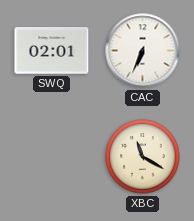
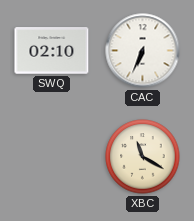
SWQ: 02:01 -> 02:10 (52, 51)
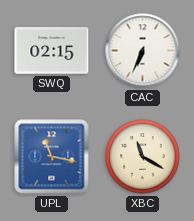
SWQ: 02:10 -> 02:15 (52, 51)
UPL: none -> 11:17 (52, 157)
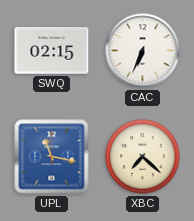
XBC: 11:20 -> 7:22 (143, 157)
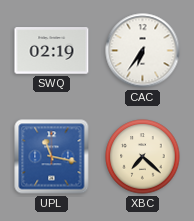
SWQ: 02:15 -> 02:19 (52, 51)
CAC: 6:34 -> 6:36 (143, 51)
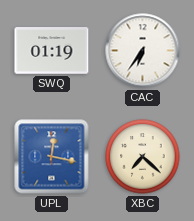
SWQ: 02:19 -> 01:19 (52, 51)
UPL: 11:17 -> 12:17 (52, 157)
